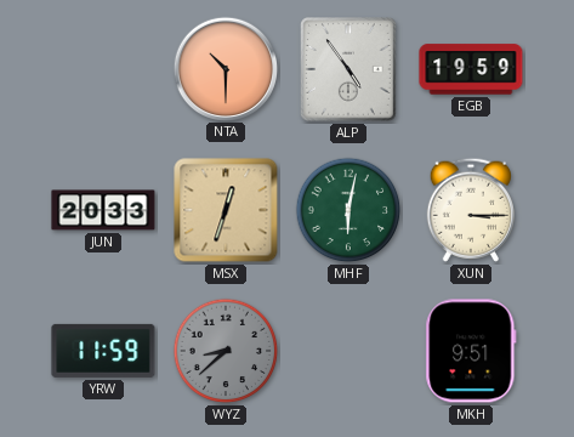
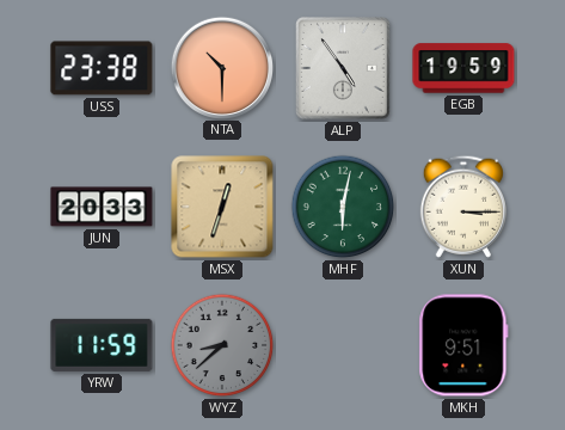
USS: none -> 23:38 (102, 68)
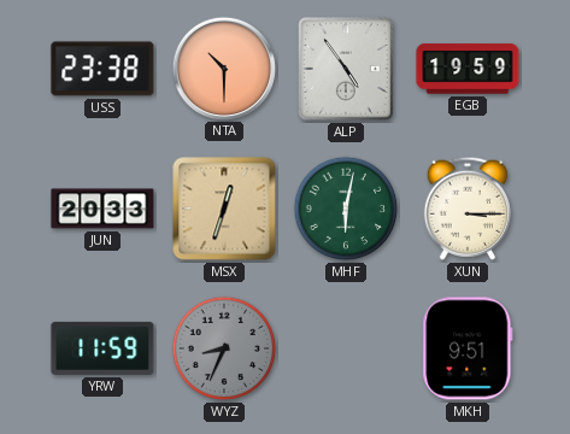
WYZ: 8:38 -> 8:34 (224, 348)
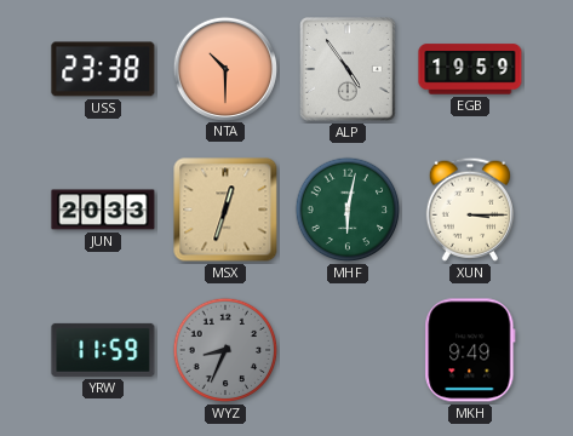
MKH: 9:51 -> 9:49 (470, 350)
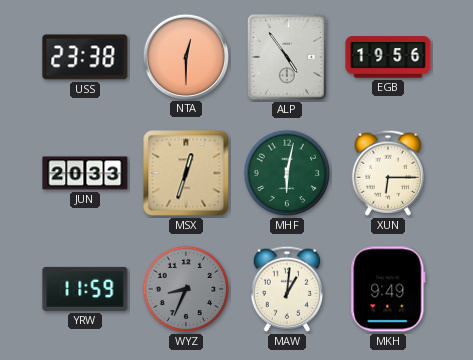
NTA: 10:30 -> 12:30 (185, 56)
EGB: 19:59 -> 19:56 (388, 57)
XUN: 3:15 -> 6:15 (388, 173)
MAW: none -> 1:01 (287, 289)
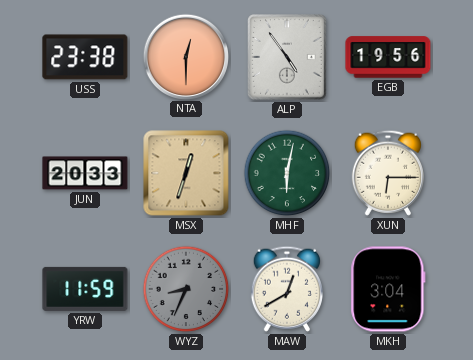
MAW: 1:01 -> 12:40 (287, 289)
MKH: 9:49 -> 3:04 (388, 289)
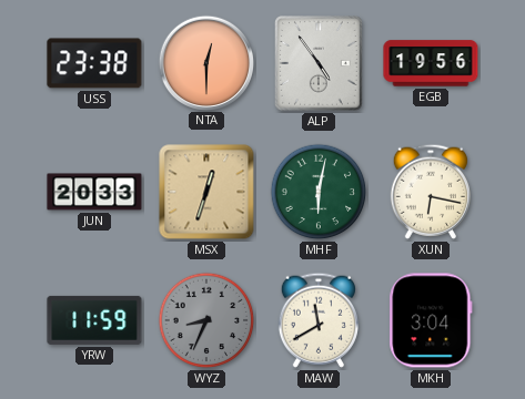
XUN: 6:15 -> 6:17 (431, 192)
MAW: 12:40 -> 11:40 (319, 320)
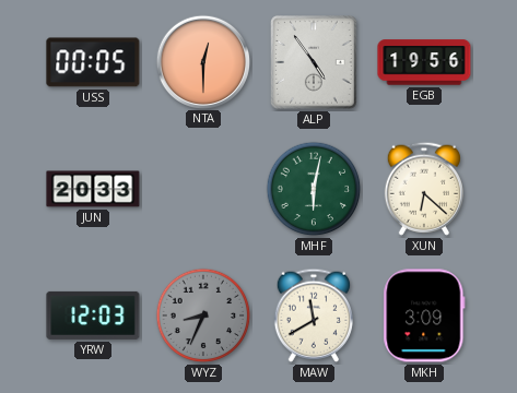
USS: 23:38 -> 00:05 (93, 62)
MSX: 12:33 -> none (206, 192)
XUN: 6:17 -> 6:22 (424, 189)
YRW: 11:59 -> 12:03 (93, 315)
MKH: 3:04 -> 3:09 (424, 315)
